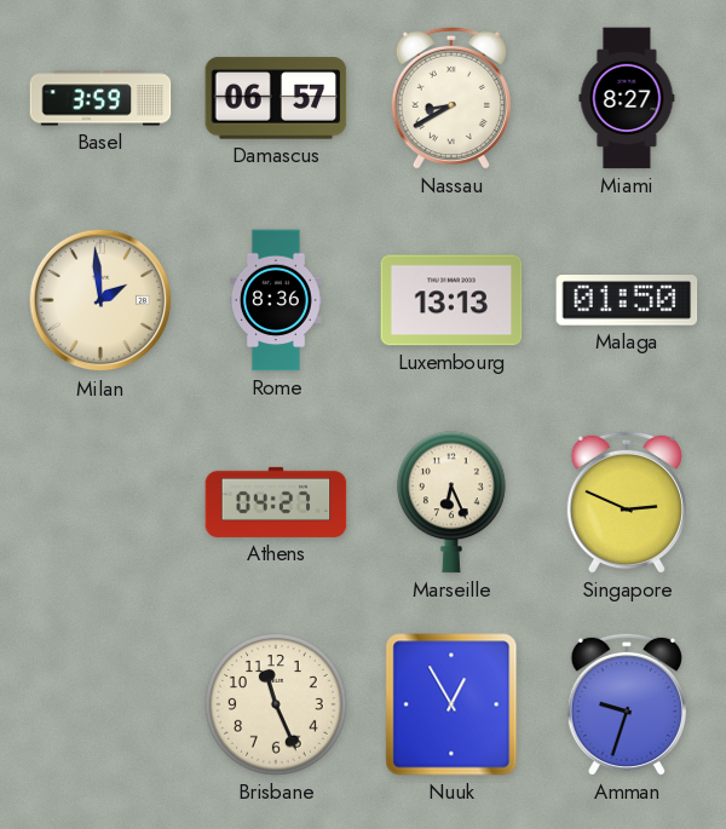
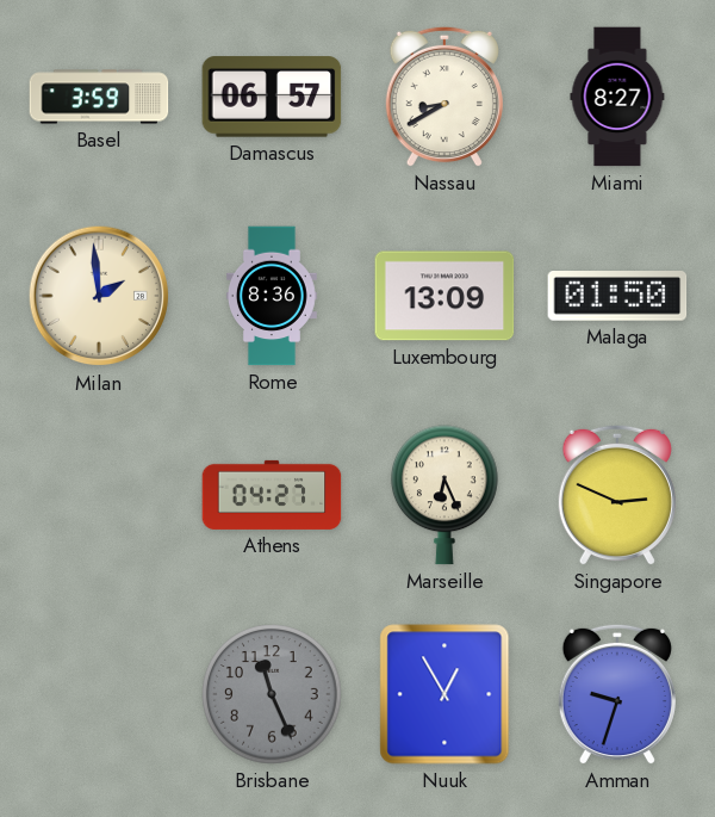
Luxembourg: 13:13 -> 13:09 (444, 296)
Brisbane dial: cream -> grey (272, 694)
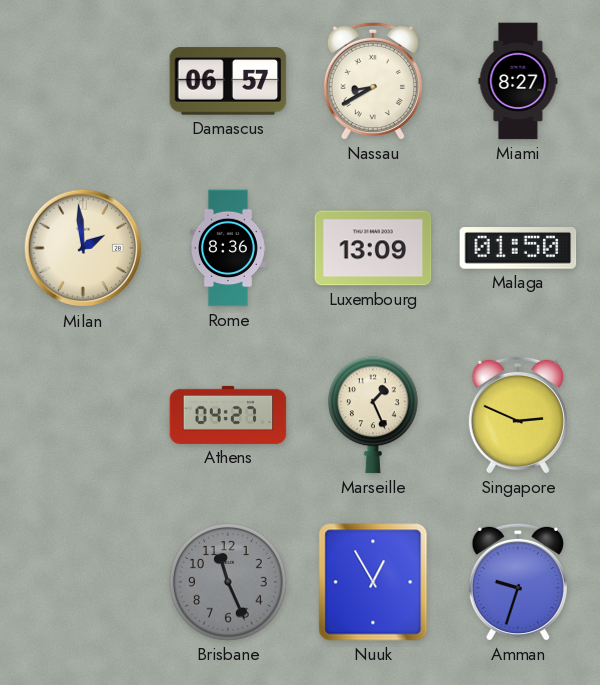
Basel: 3:59 -> none (99, 97)
Marseille: 6:26 -> 1:26 (374, 415)
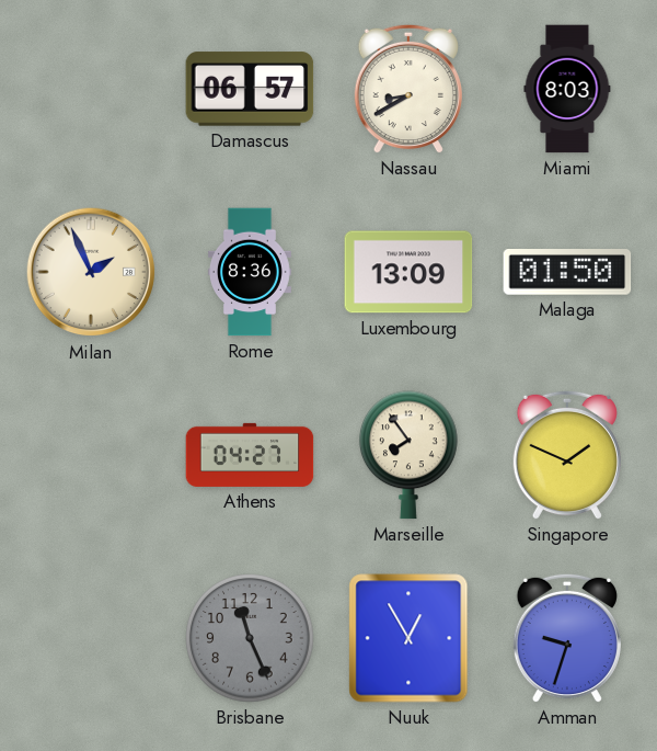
Miami: 8:27 -> 8:03 (567, 89)
Milan: 1:59 -> 1:56 (91, 272)
Marseille: 1:26 -> 7:54 (410, 455)
Singapore: 2:49 -> 1:49 (567, 455)
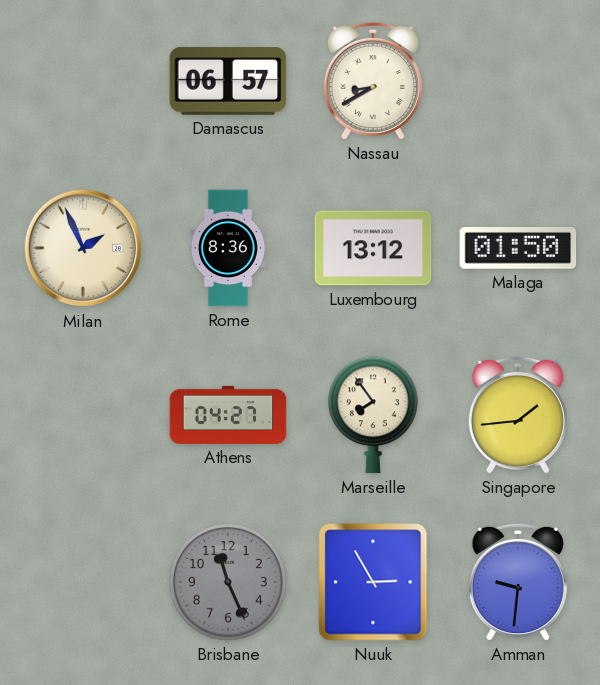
Miami: 8:03 -> none (567, 89)
Luxembourg: 13:09 -> 13:12 (373, 248)
Singapore: 1:49 -> 1:44 (518, 415)
Nuuk: 12:55 -> 2:55 (373, 582)
Amman: 9:33 -> 9:31 (518, 582)
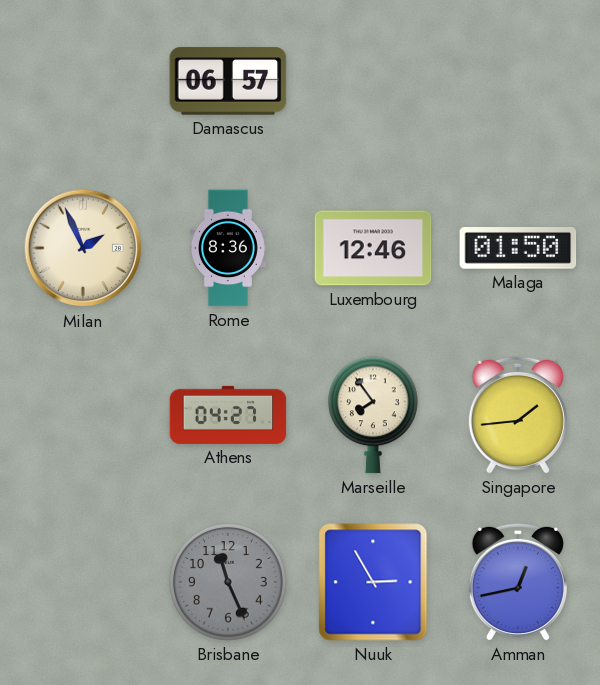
Nassau: 8:40 -> none (373, 81)
Luxembourg: 13:12 -> 12:46 (373, 248)
Amman: 9:31 -> 12:43 (518, 582)
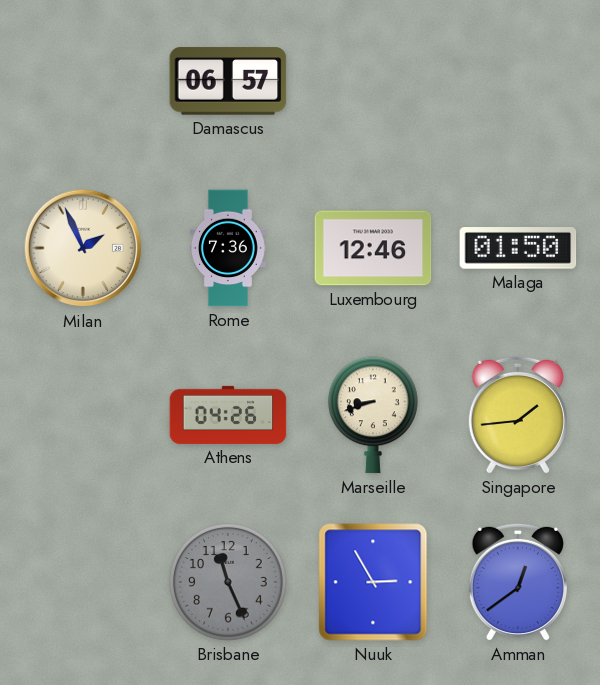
Rome: 8:36 -> 7:36 (228, 248)
Athens: 04:27 -> 04:26 (228, 415)
Marseille: 7:54 -> 8:42 (374, 415)
Amman: 12:43 -> 12:39 (518, 582)
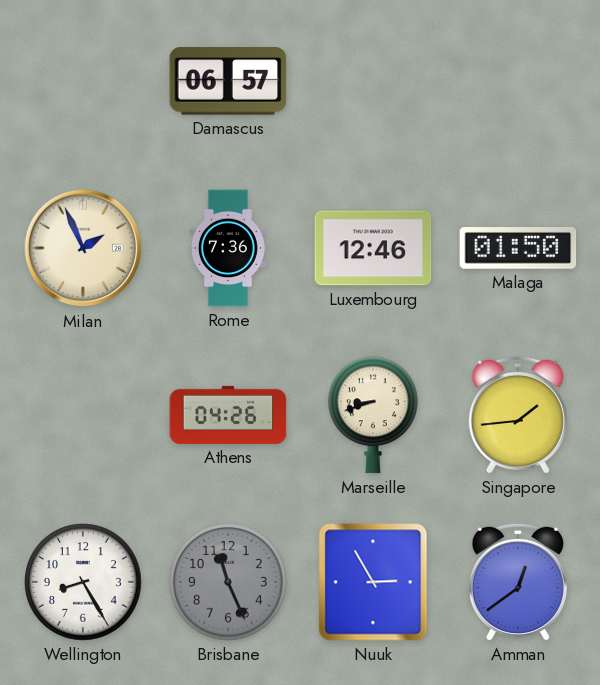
Wellington: none -> 8:25 (83, 582)
